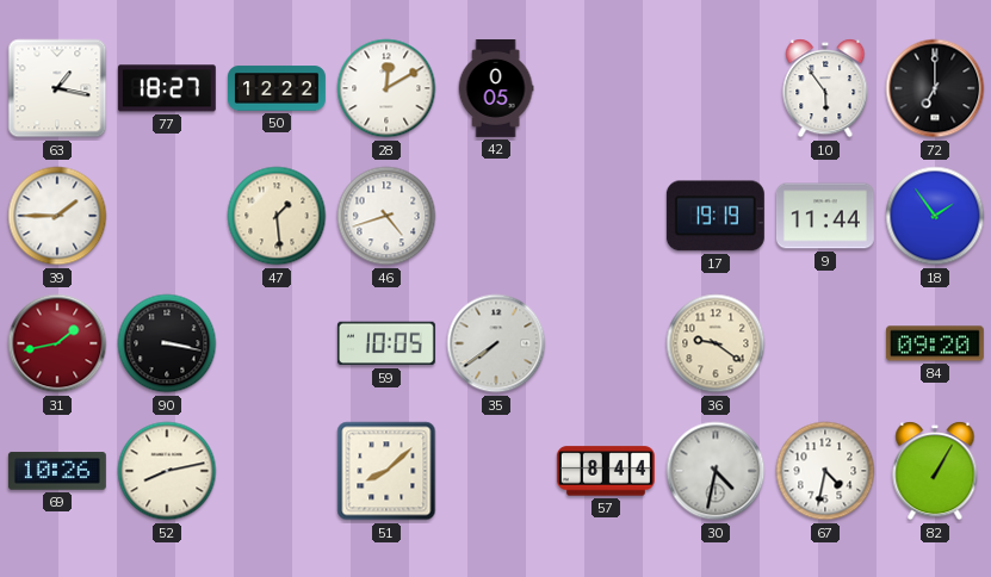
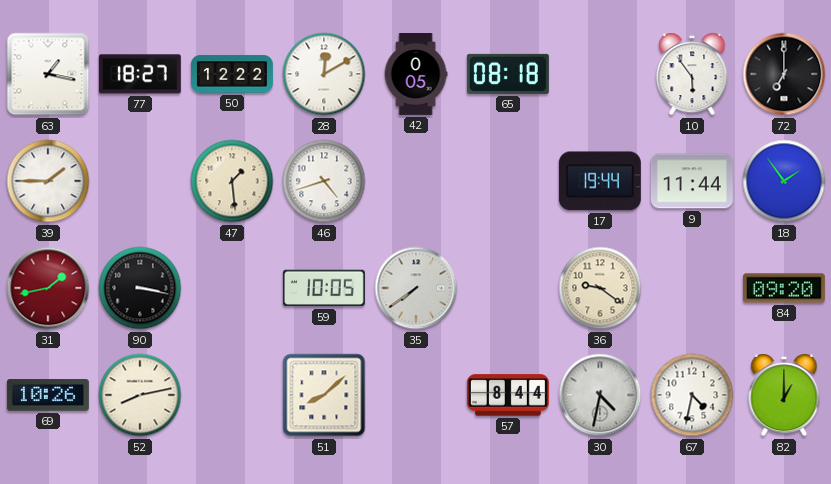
65: none -> 08:18 (508, 74)
17: 19:19 -> 19:44 (600, 181)
82: 1:05 -> 1:00 (784, 395)
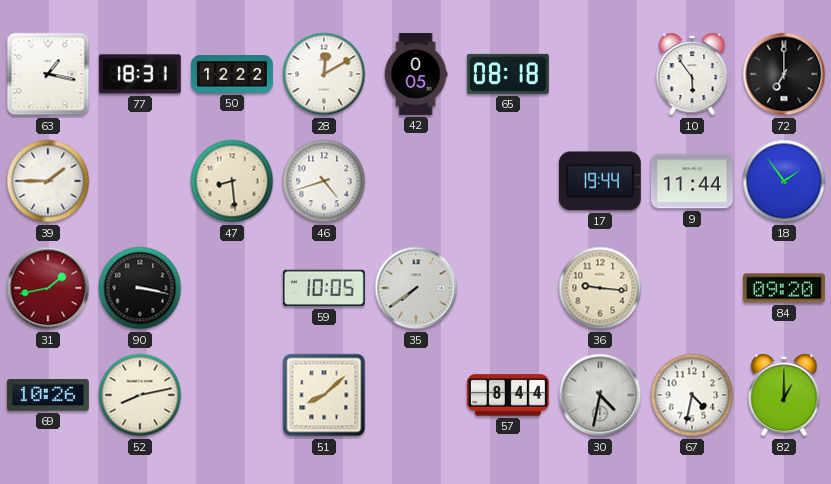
77: 18:27 -> 18:31 (140, 74)
47: 1:29 -> 8:29 (232, 181)
36: 9:21 -> 9:16 (600, 288)
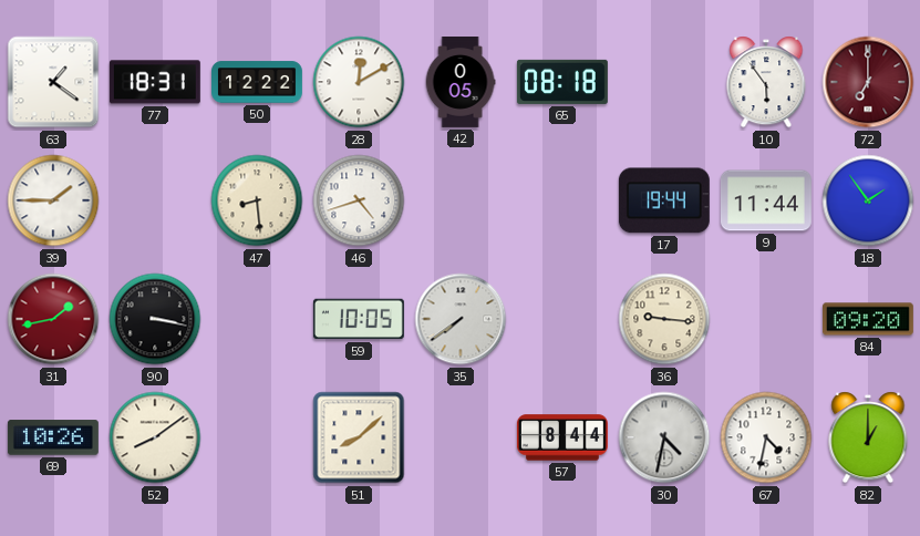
63: 1:17 -> 1:21 (53, 82)
72 dial: black -> burgundy (868, 82)
52: 8:13 -> 8:09 (155, 437)
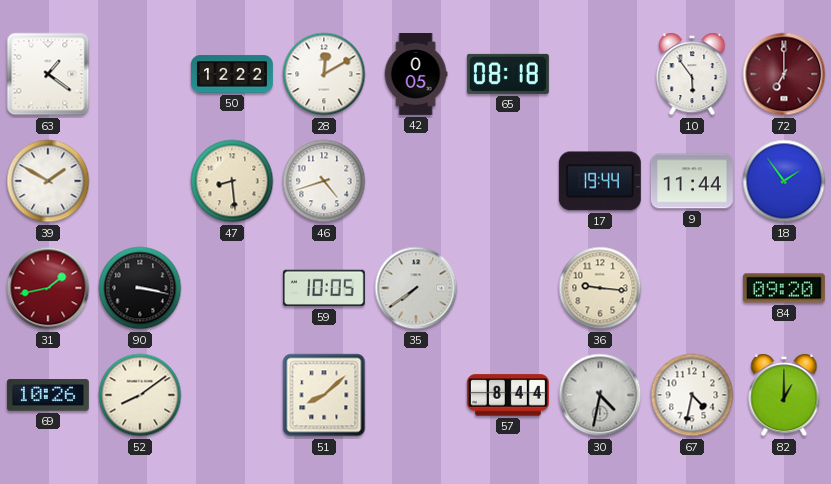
77: 18:31 -> none (155, 82)
39: 1:45 -> 1:50 (48, 181)
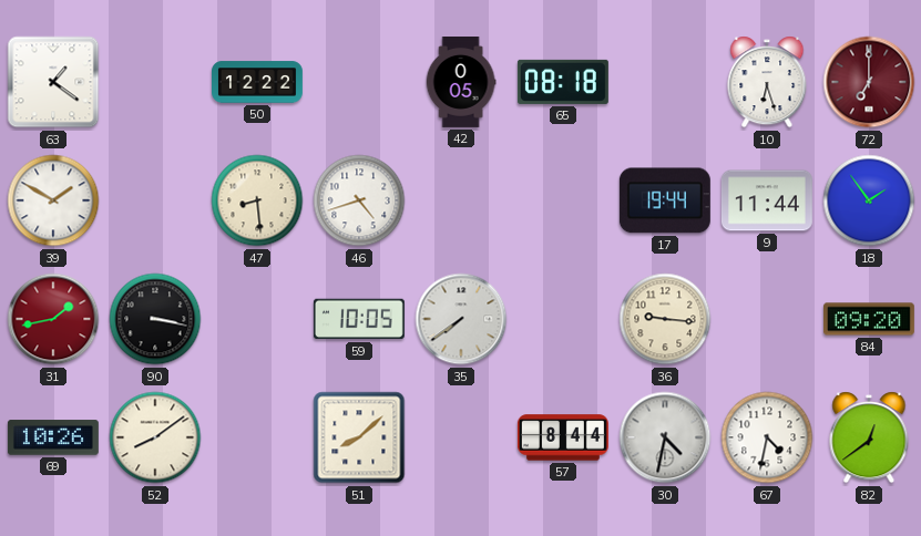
28: 12:10 -> none (324, 74)
10: 5:54 -> 6:27 (767, 82)
82: 1:00 -> 12:39 (869, 437)
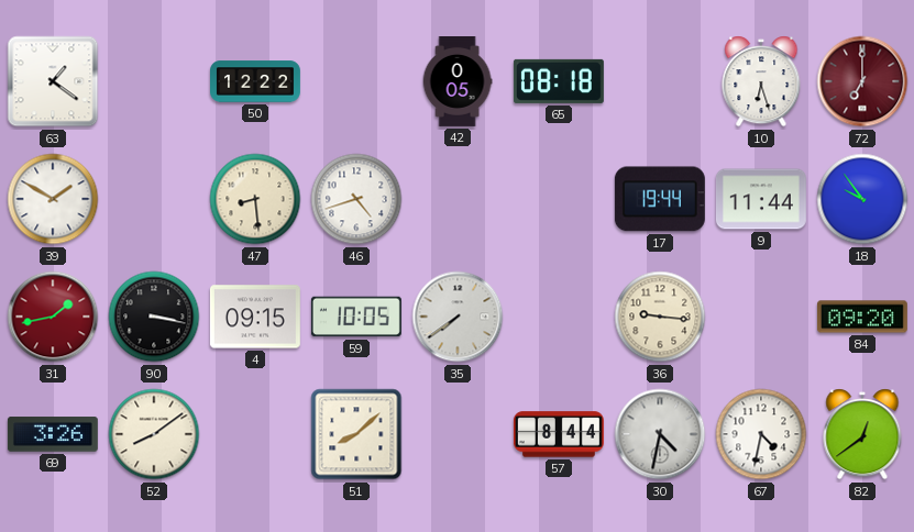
18: 1:54 -> 9:54 (862, 199)
4: none -> 09:15 (255, 317)
69: 10:26 -> 3:26 (53, 434)
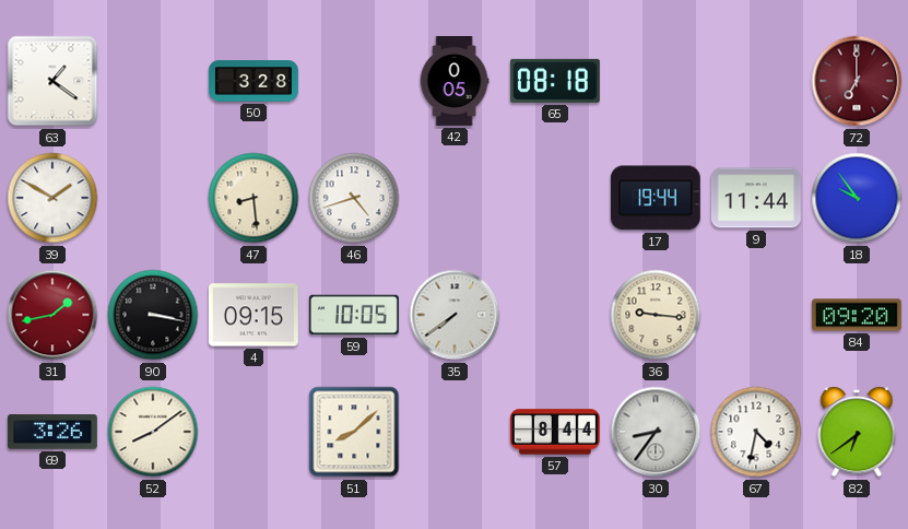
50: 12:22 -> 3:28 (255, 81)
10: 6:27 -> none (761, 81)
30: 4:32 -> 8:36 (656, 432)
82: 12:39 -> 6:39 (857, 432)
